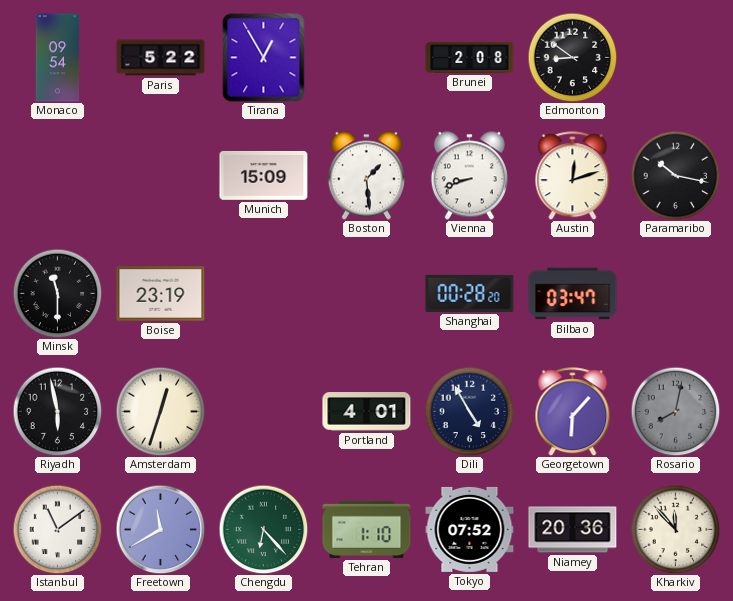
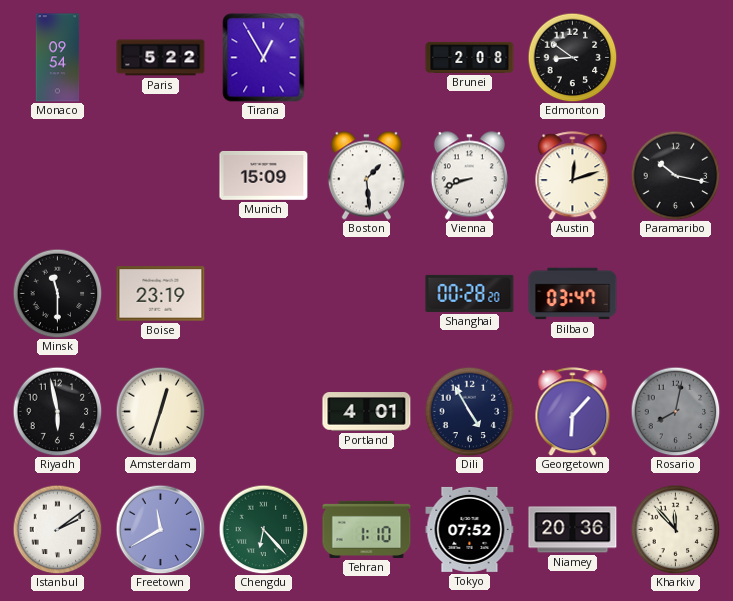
Istanbul: 11:09 -> 2:09 (57, 529)
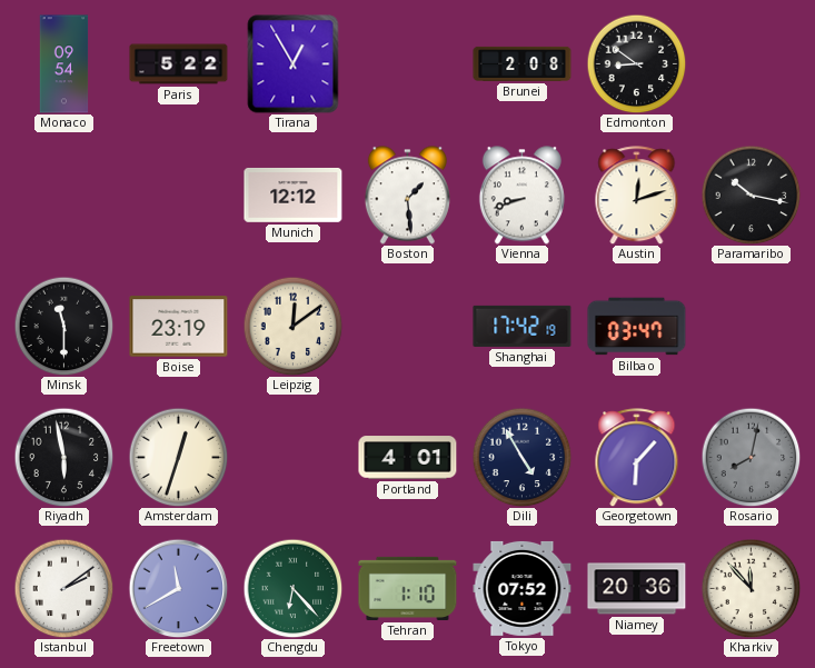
Munich: 15:09 -> 12:12 (294, 196)
Leipzig: none -> 12:09 (292, 326)
Shanghai: 00:28 -> 17:42 (523, 326)
